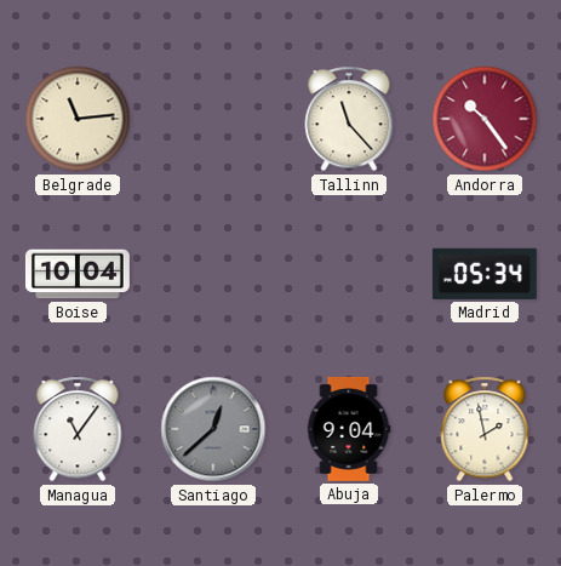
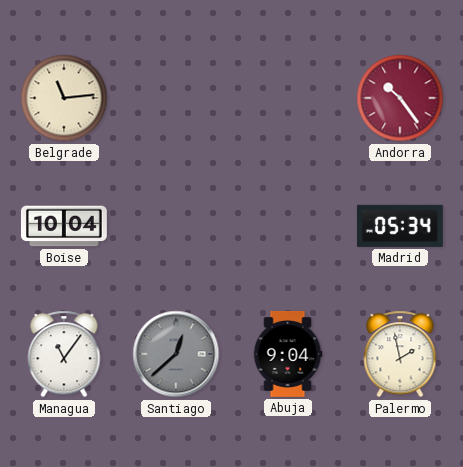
Tallinn: 11:23 -> none (349, 119)
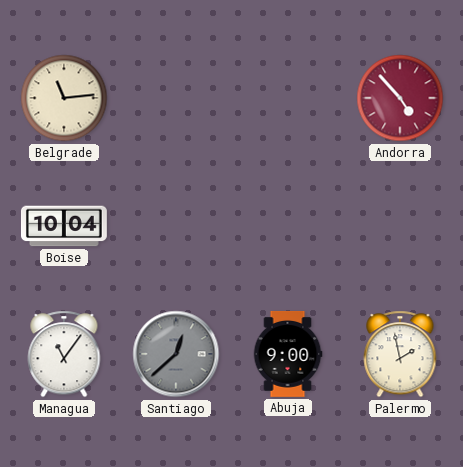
Andorra: 10:24 -> 4:53 (400, 98)
Madrid: 05:34 -> none (400, 226)
Abuja: 9:04 -> 9:00 (288, 354)
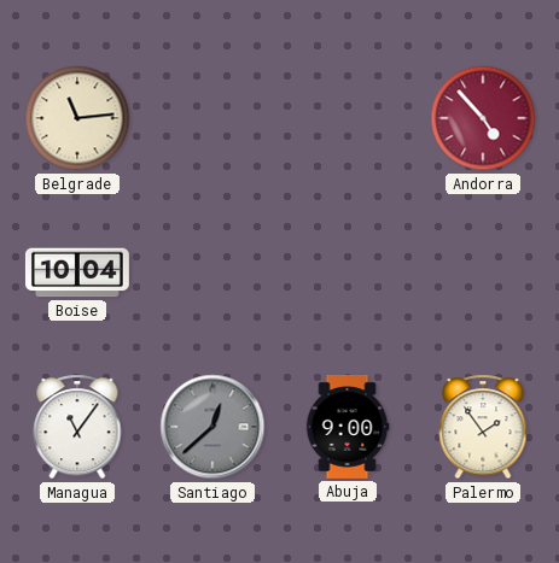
Palermo: 1:58 -> 1:54 (483, 427)
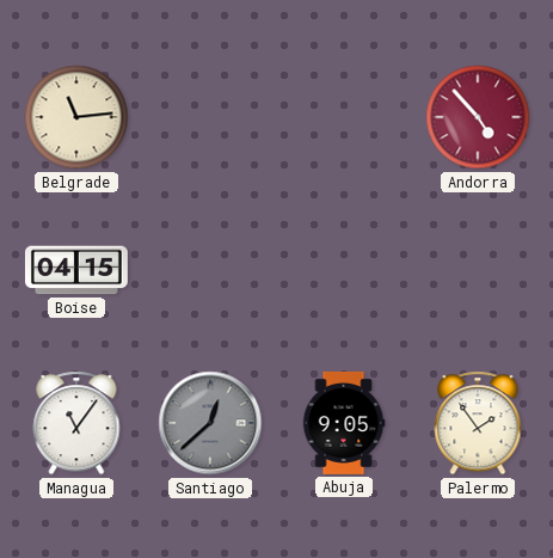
Boise: 10:04 -> 04:15 (76, 270)
Abuja: 9:00 -> 9:05 (344, 423)
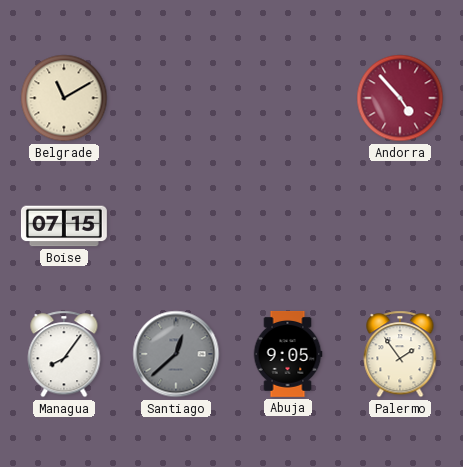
Belgrade: 11:14 -> 11:10 (64, 98)
Boise: 04:15 -> 07:15 (64, 226)
Managua: 11:06 -> 8:06 (64, 354)
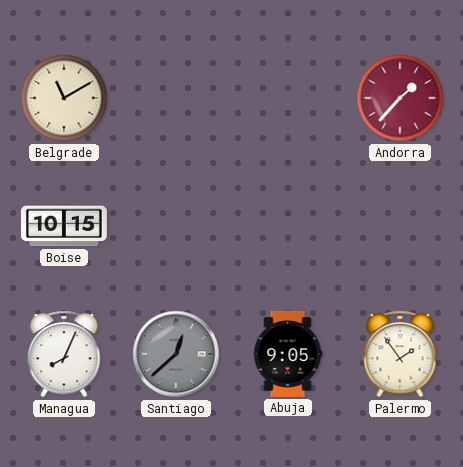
Andorra: 4:53 -> 1:37 (400, 98)
Boise: 07:15 -> 10:15 (64, 226)
Managua: 8:06 -> 8:04 (64, 354)
